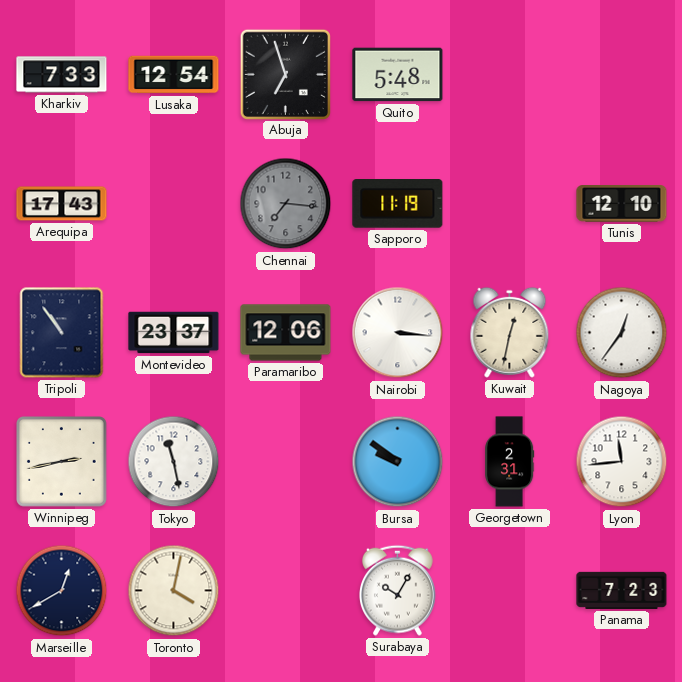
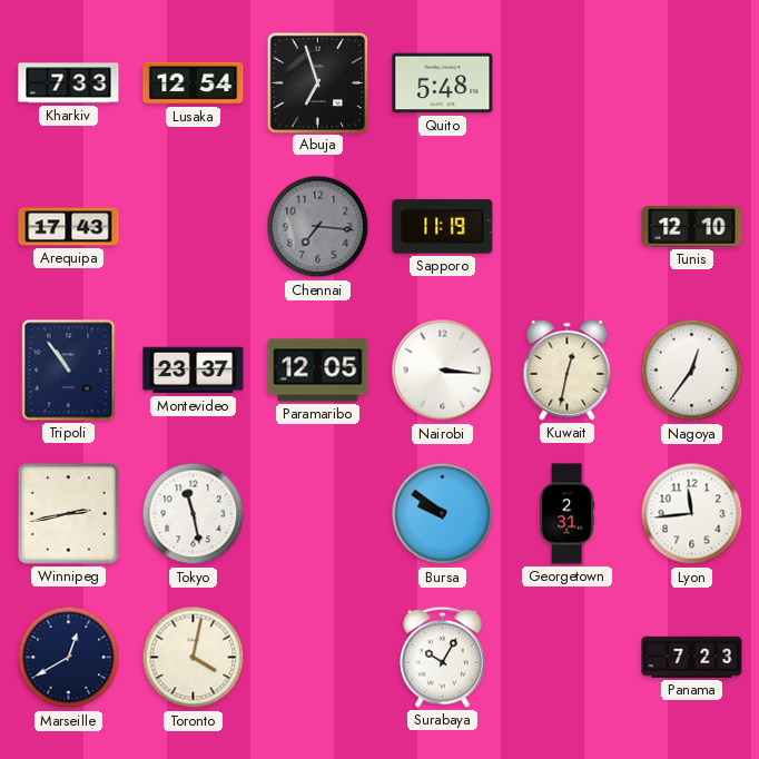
Paramaribo: 12:06 -> 12:05 (318, 371)
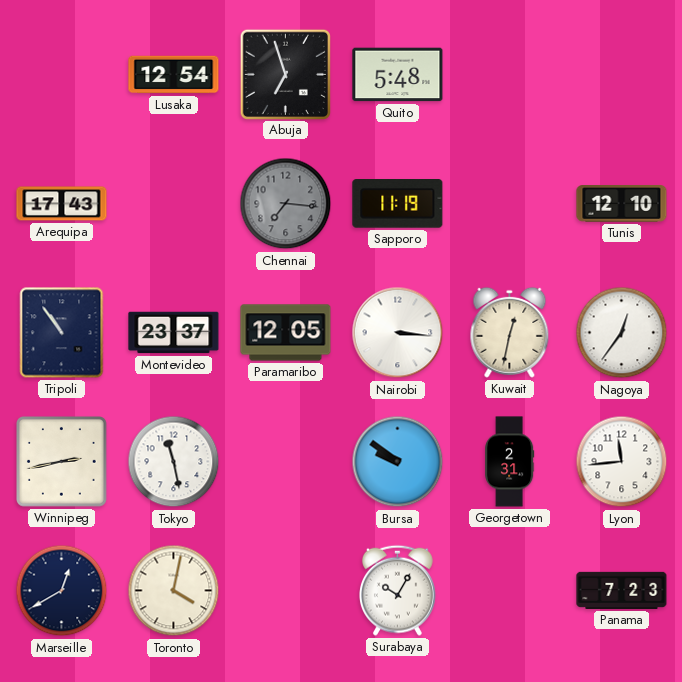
Kharkiv: 7:33 -> none (69, 83)
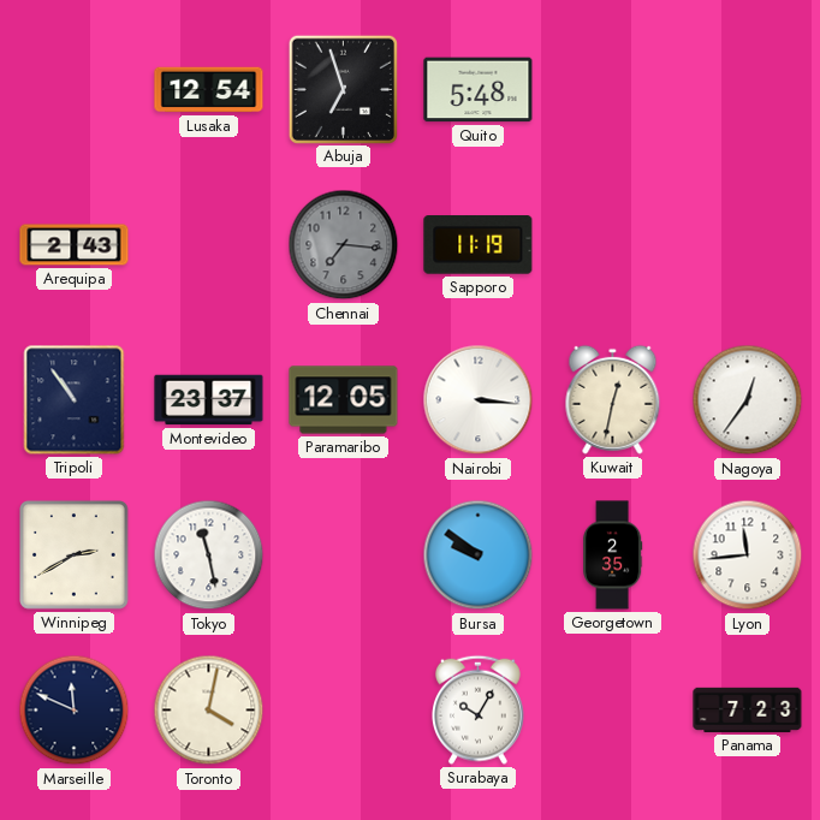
Arequipa: 17:43 -> 2:43 (75, 245)
Tunis: 12:10 -> none (622, 204)
Winnipeg: 2:43 -> 2:40 (75, 555)
Georgetown: 2:31 -> 2:35 (613, 555)
Marseille: 12:40 -> 11:49 (75, 711)
